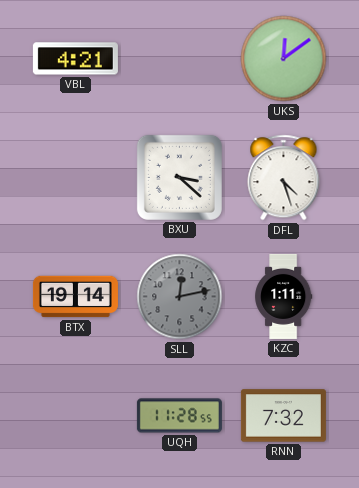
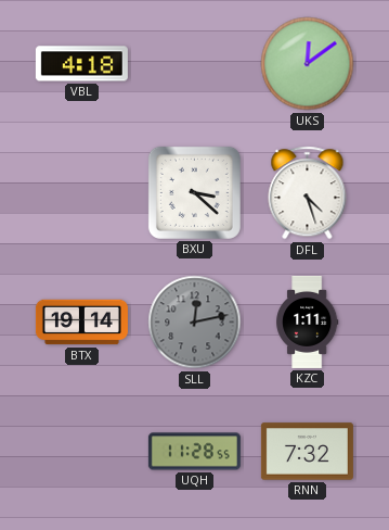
VBL: 4:21 -> 4:18 (81, 64)
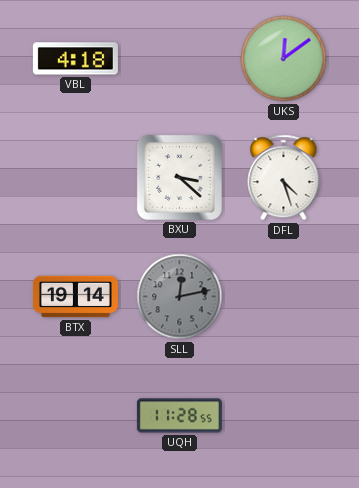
KZC: 1:11 -> none (308, 321)
RNN: 7:32 -> none (307, 452)
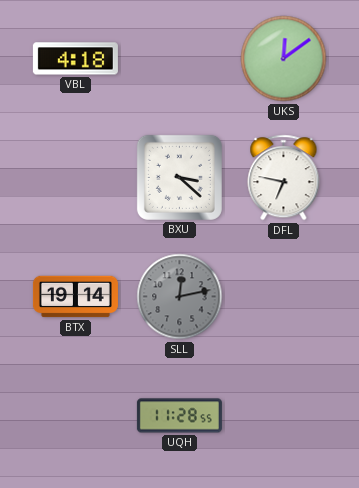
DFL: 4:27 -> 6:47 (284, 178)
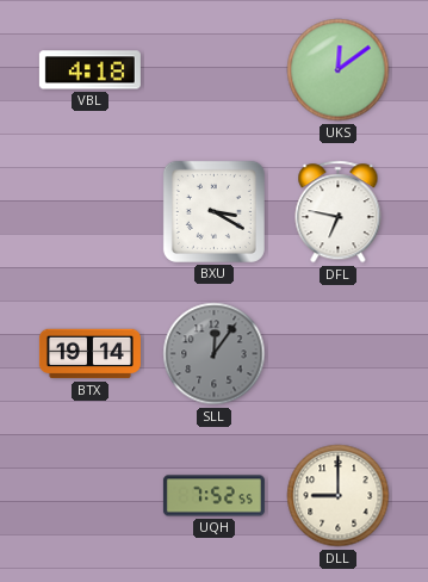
BXU: 3:22 -> 3:20 (213, 211)
SLL: 12:13 -> 12:06 (215, 354)
UQH: 11:28 -> 7:52 (213, 496)
DLL: none -> 9:00 (339, 496)
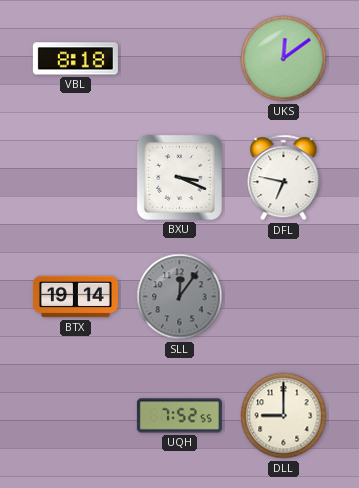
VBL: 4:18 -> 8:18 (75, 59)
BXU: 3:20 -> 3:19 (179, 177)
